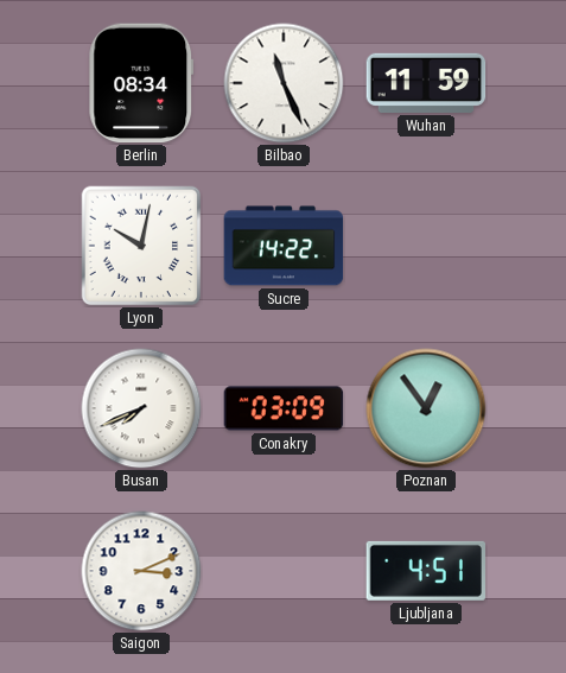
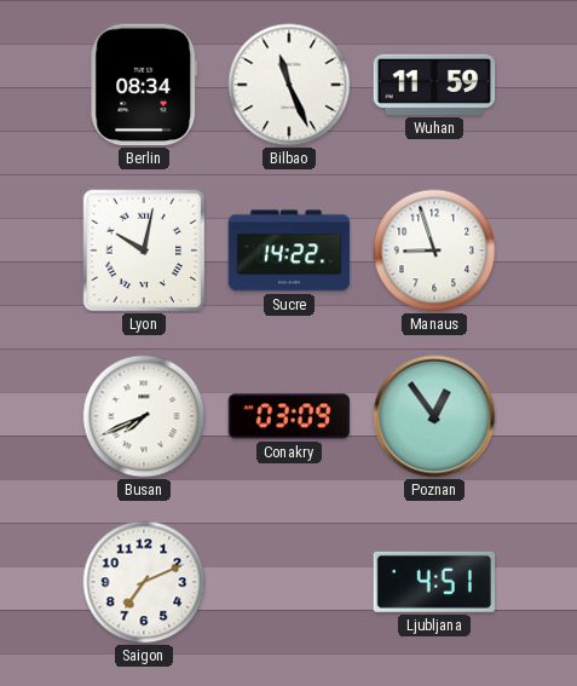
Manaus: none -> 8:57 (434, 250)
Saigon: 3:11 -> 7:11 (144, 582)
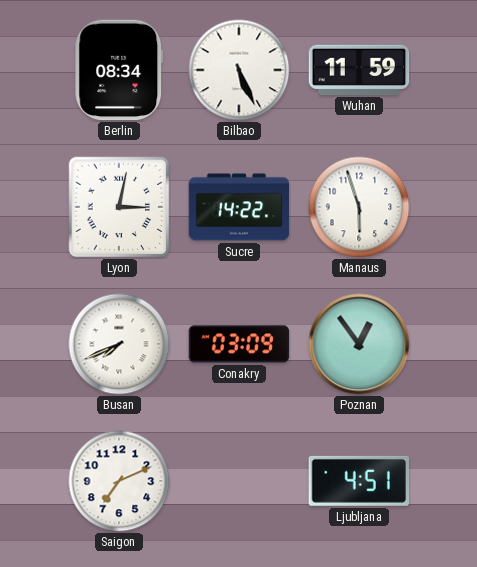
Bilbao: 11:26 -> 5:26 (239, 70)
Lyon: 10:02 -> 3:02 (119, 207)
Manaus: 8:57 -> 5:57 (359, 207)
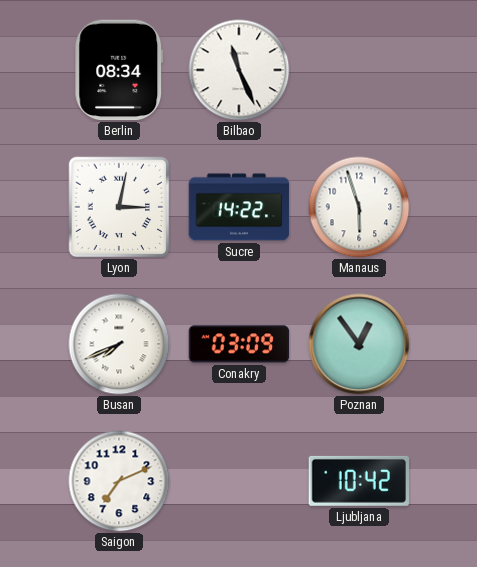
Bilbao: 5:26 -> 11:26 (239, 70)
Wuhan: 11:59 -> none (359, 70)
Ljubljana: 4:51 -> 10:42 (359, 481)
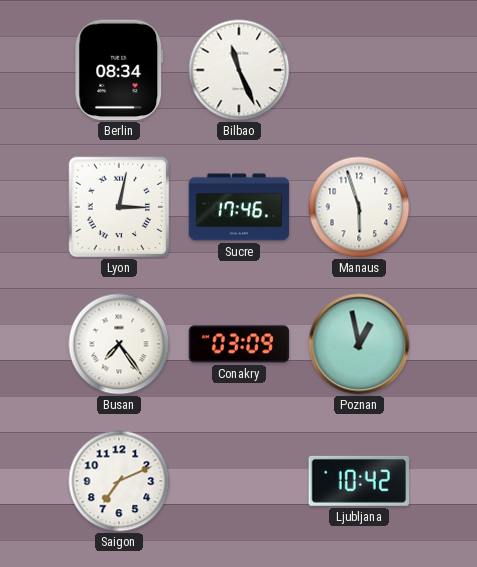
Sucre: 14:22 -> 17:46 (239, 207)
Busan: 7:41 -> 7:24 (119, 344)
Poznan: 12:54 -> 12:58 (359, 344)
